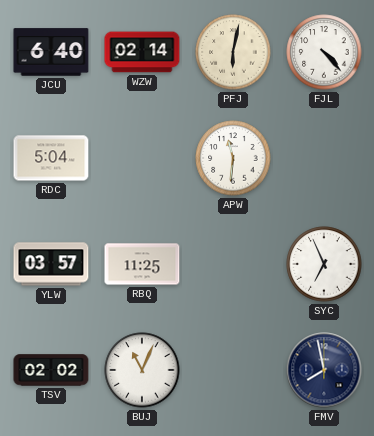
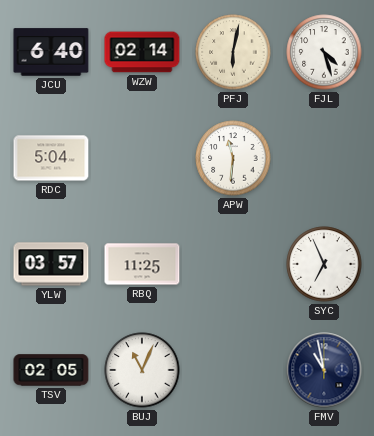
FJL: 4:23 -> 4:27 (324, 52)
TSV: 02:02 -> 02:05 (51, 370)
FMV: 7:58 -> 10:58 (324, 370)
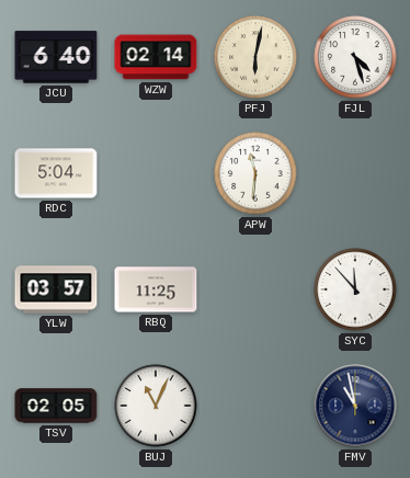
SYC: 6:56 -> 11:53 (355, 289)
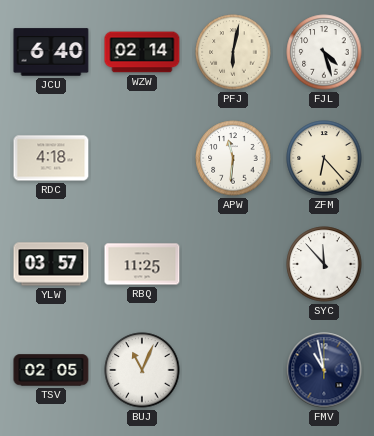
RDC: 5:04 -> 4:18 (51, 158)
ZFM: none -> 6:23 (324, 158)
